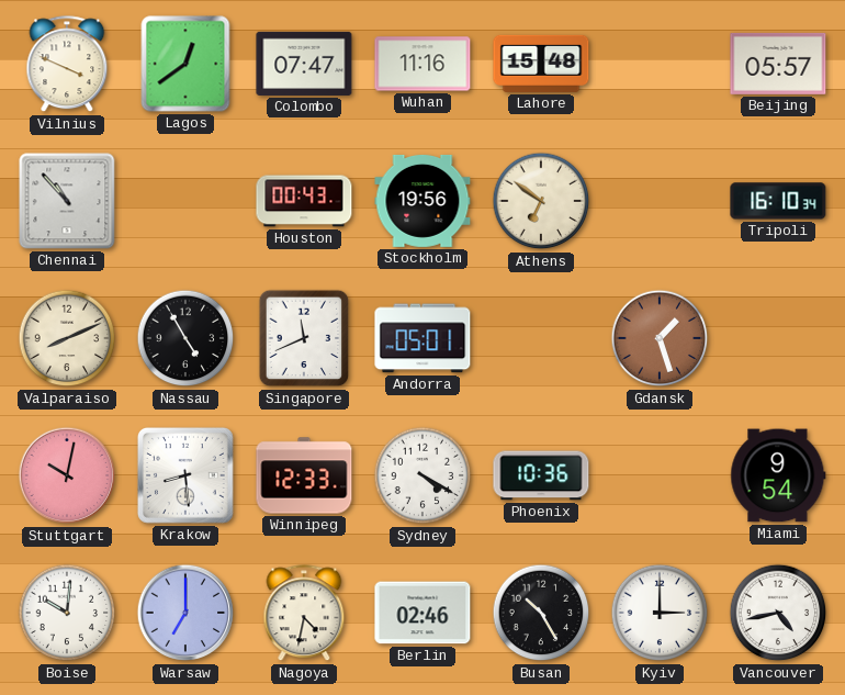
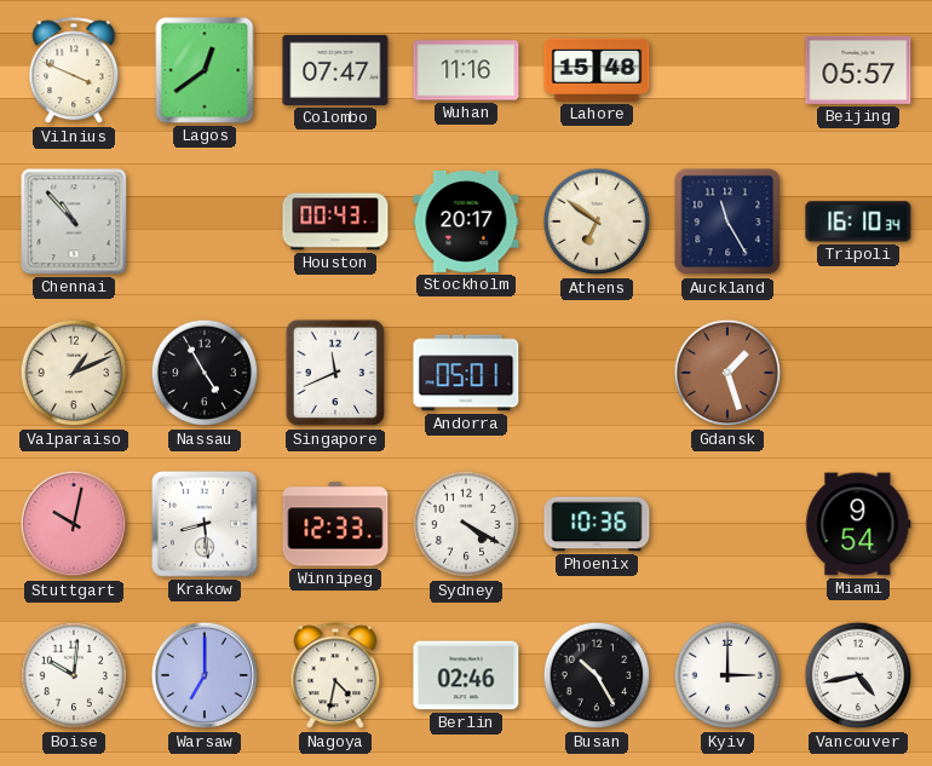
Stockholm: 19:56 -> 20:17 (466, 221)
Auckland: none -> 11:25 (727, 221)
Valparaiso: 8:11 -> 1:11 (74, 373)
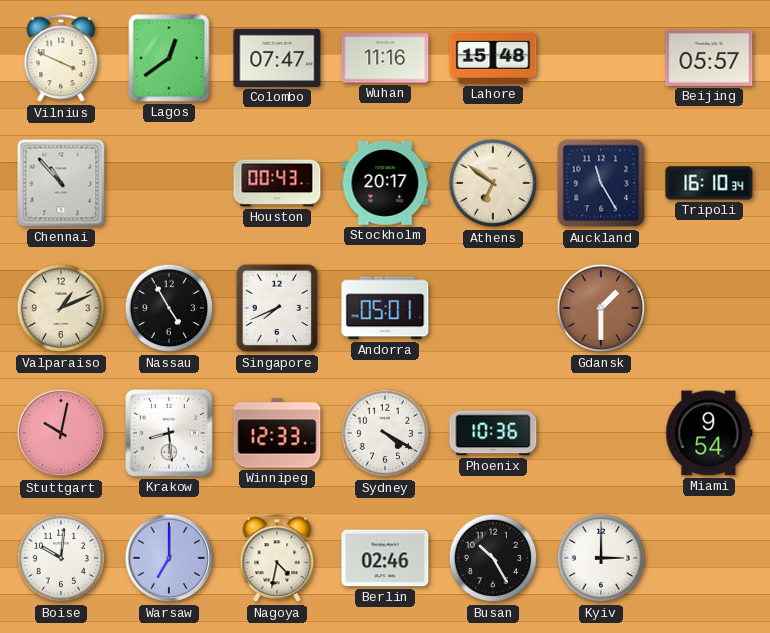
Singapore: 11:41 -> 7:41 (277, 308)
Gdansk: 1:27 -> 1:30 (601, 308)
Vancouver: 4:43 -> none (858, 675)
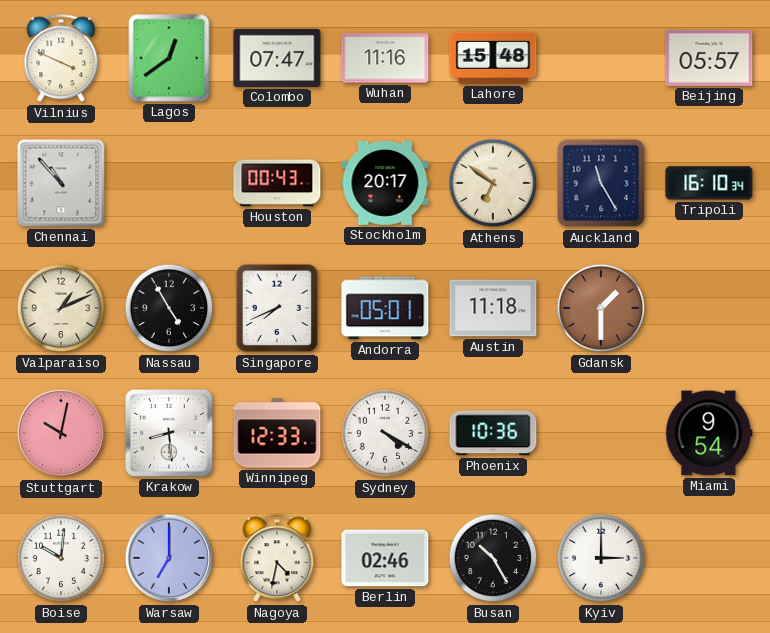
Austin: none -> 11:18 (493, 308)
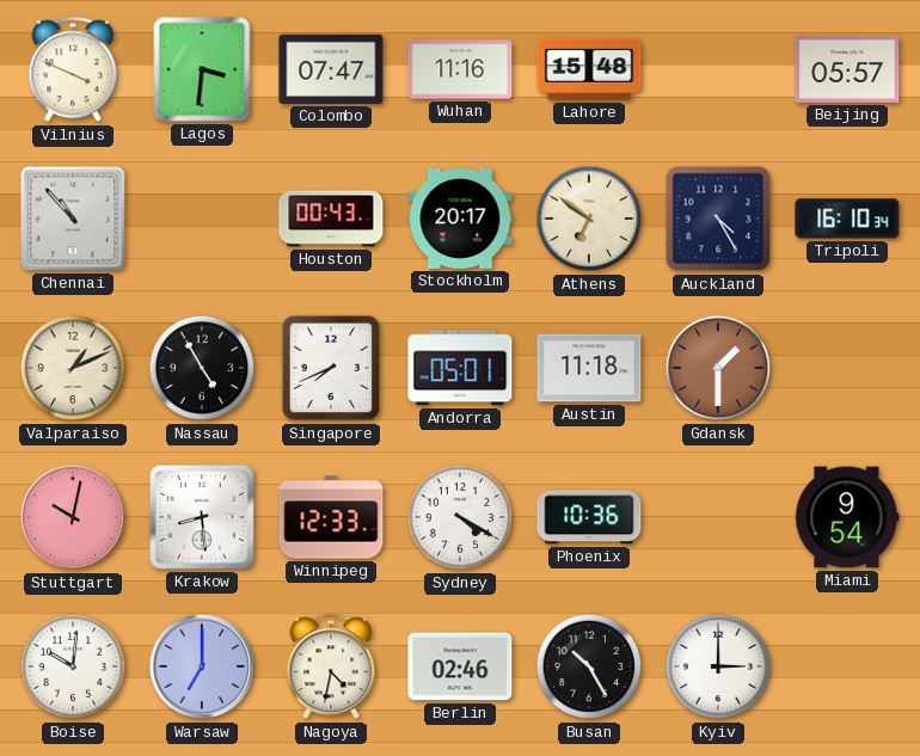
Lagos: 12:39 -> 3:31 (202, 69)
Auckland: 11:25 -> 4:25 (718, 219)
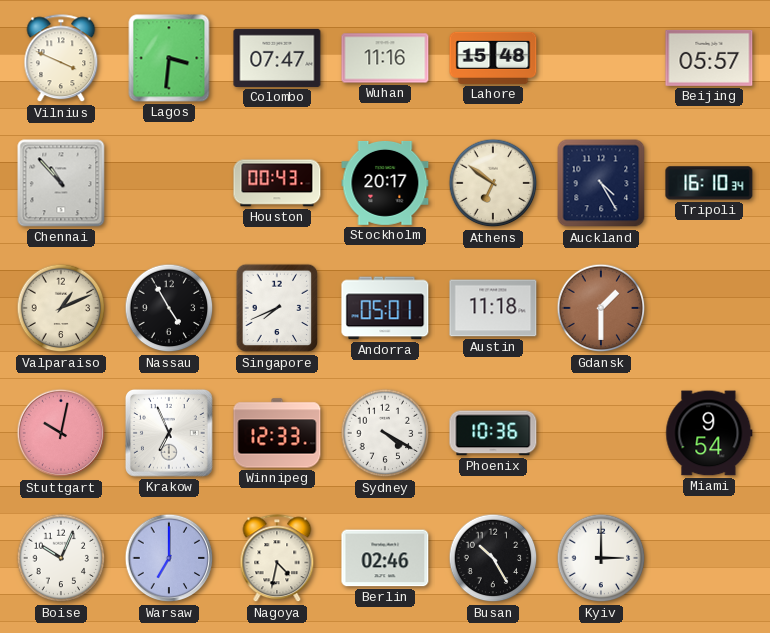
Krakow: 8:29 -> 6:56 (169, 433)
Boise: 10:01 -> 10:04 (61, 558)
